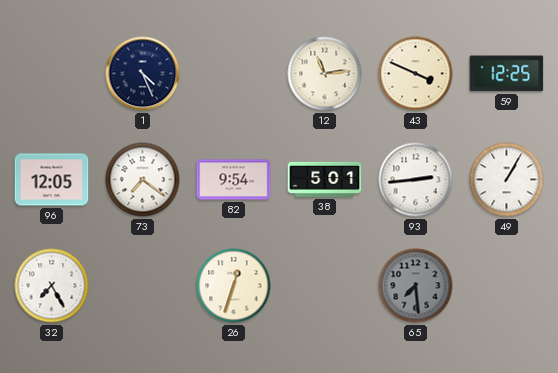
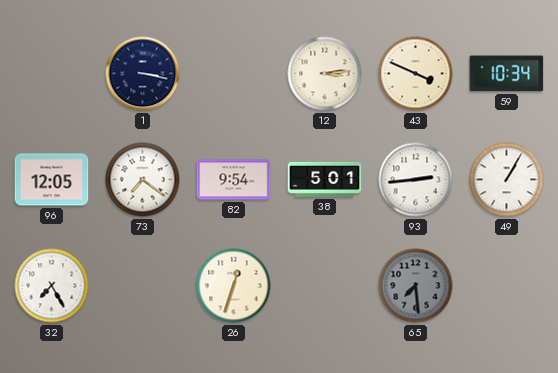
1: 4:26 -> 3:17 (143, 74)
12: 11:14 -> 3:14 (325, 74)
59: 12:25 -> 10:34 (507, 74)
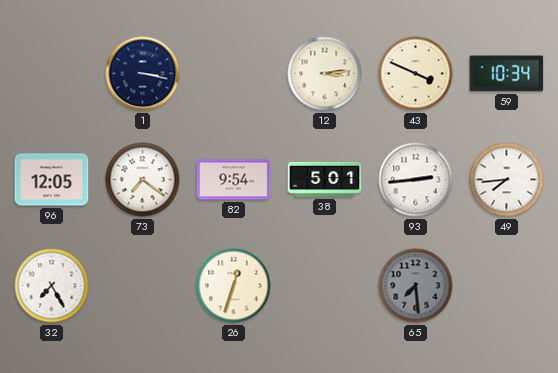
49: 1:05 -> 7:44 (507, 180)
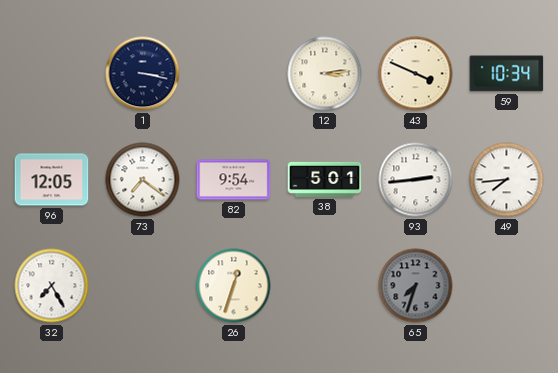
65: 7:29 -> 7:33 (416, 286)
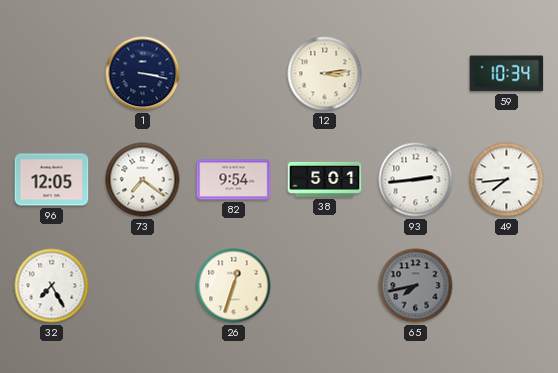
43: 3:49 -> none (416, 74)
65: 7:33 -> 7:43 (416, 286)
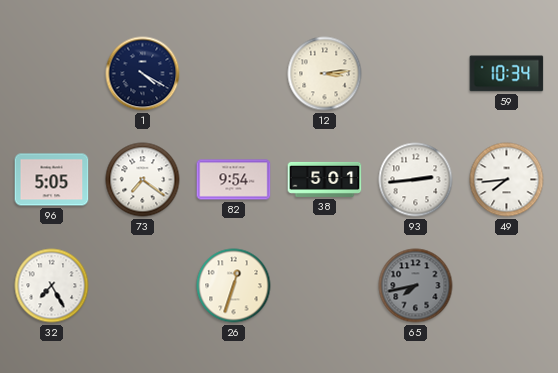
1: 3:17 -> 4:20 (143, 74)
96: 12:05 -> 5:05 (52, 180)
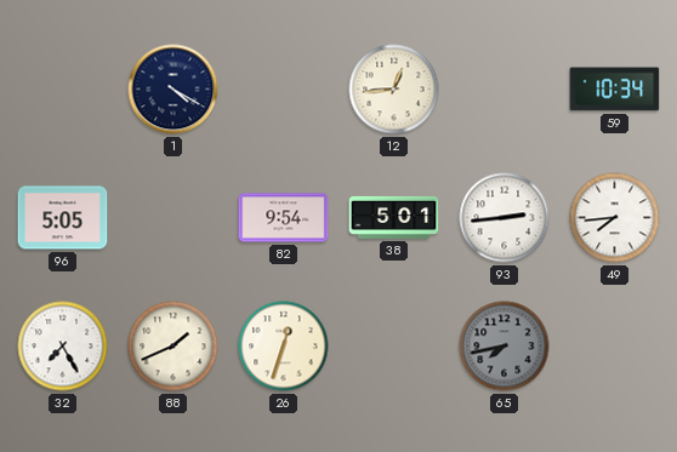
12: 3:14 -> 12:44 (394, 90)
73: 7:21 -> none (143, 180)
88: none -> 1:41 (173, 347)
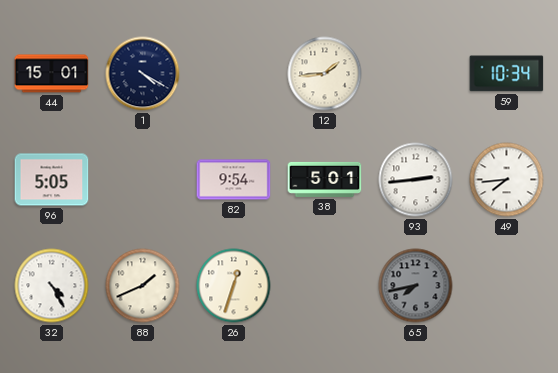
44: none -> 15:01 (52, 74)
12: 12:44 -> 1:44 (325, 74)
32: 7:25 -> 4:25 (52, 286)
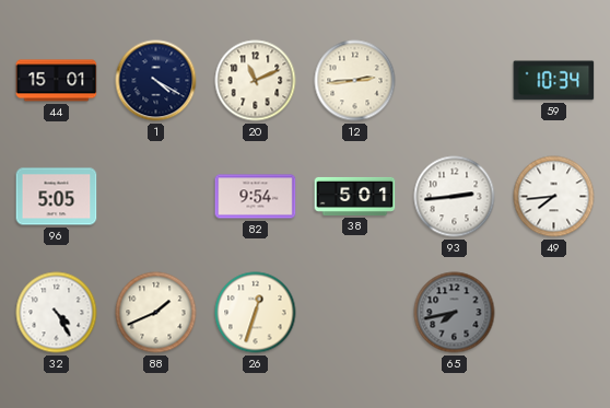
20: none -> 11:11 (256, 81)
12: 1:44 -> 2:44 (355, 81)
